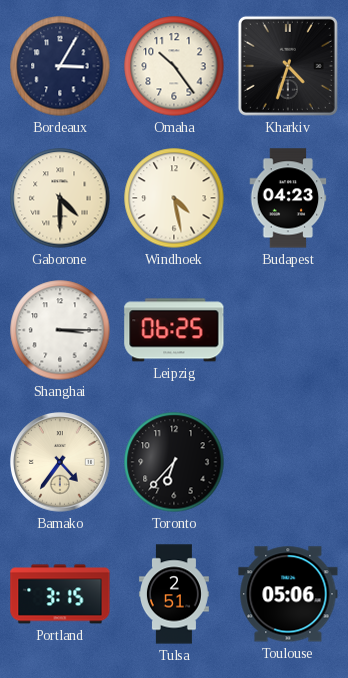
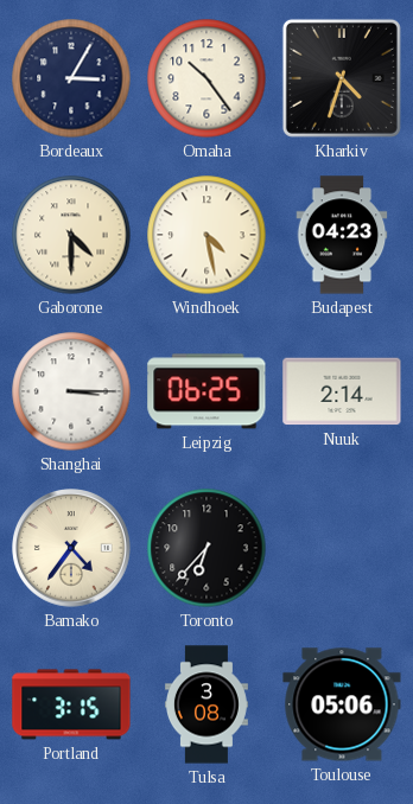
Nuuk: none -> 2:14 (342, 391)
Tulsa: 2:51 -> 3:08 (206, 704)
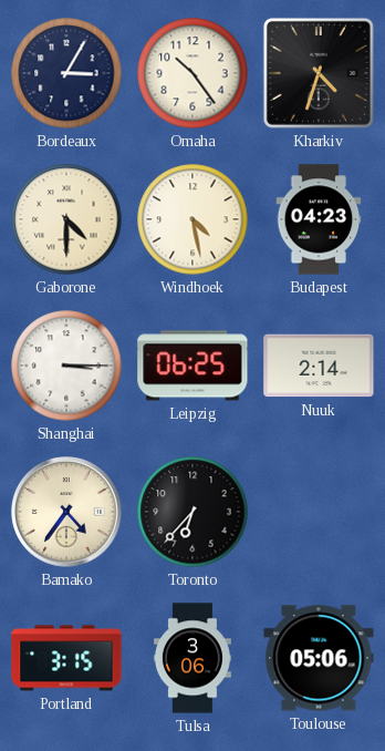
Tulsa: 3:08 -> 3:06 (192, 658)
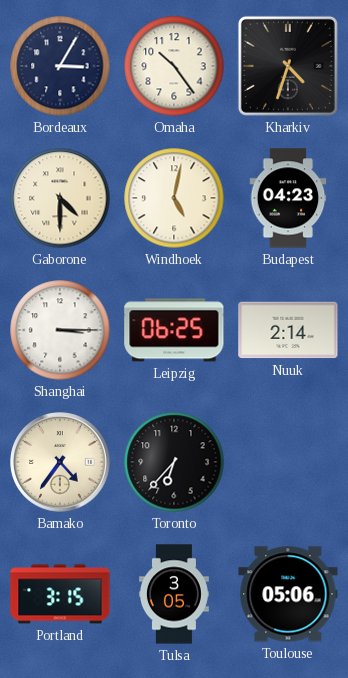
Windhoek: 4:28 -> 5:02 (174, 198)
Tulsa: 3:06 -> 3:05 (174, 594)
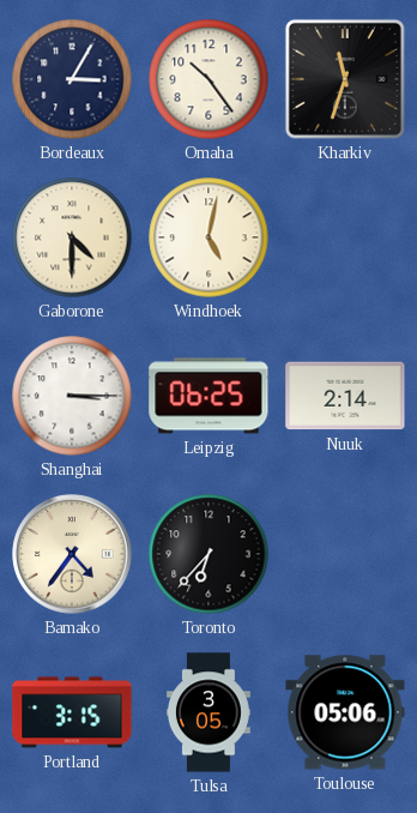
Kharkiv: 4:33 -> 11:33 (345, 79)
Budapest: 04:23 -> none (288, 198)
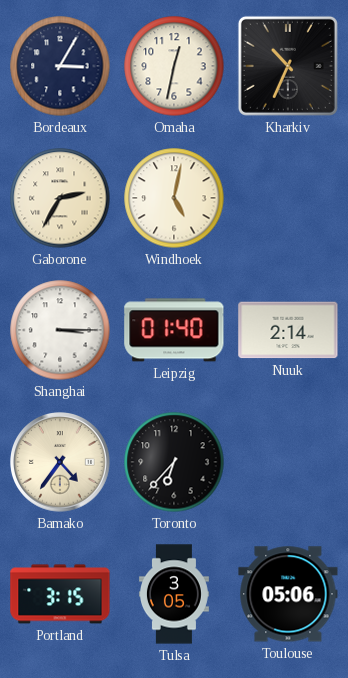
Omaha: 10:24 -> 12:32 (174, 66)
Kharkiv: 11:33 -> 10:34 (288, 66)
Gaborone: 4:30 -> 2:35 (60, 198)
Leipzig: 06:25 -> 01:40 (174, 330)
